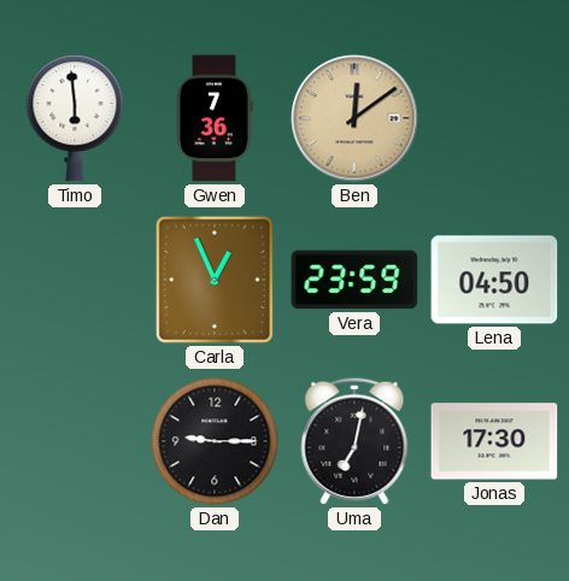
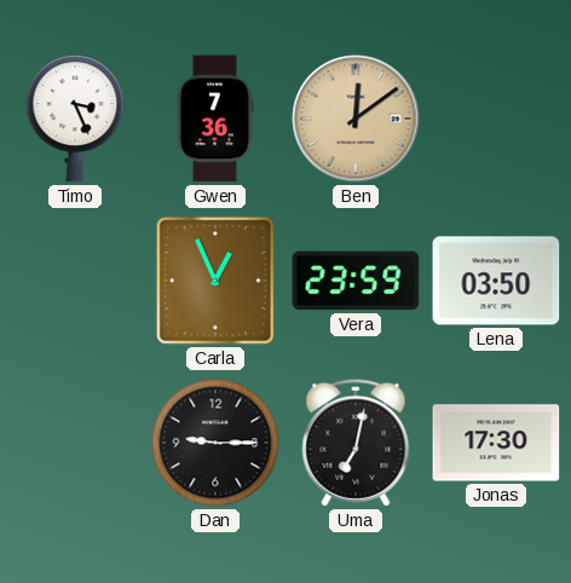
Timo: 5:59 -> 3:26 (75, 119)
Lena: 04:50 -> 03:50 (496, 281)
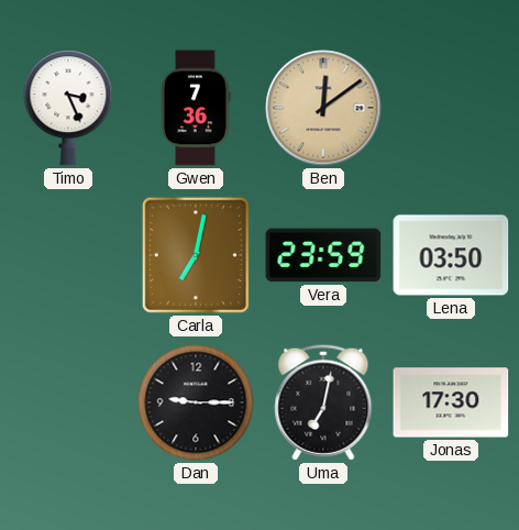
Carla: 12:56 -> 7:02 (196, 255)
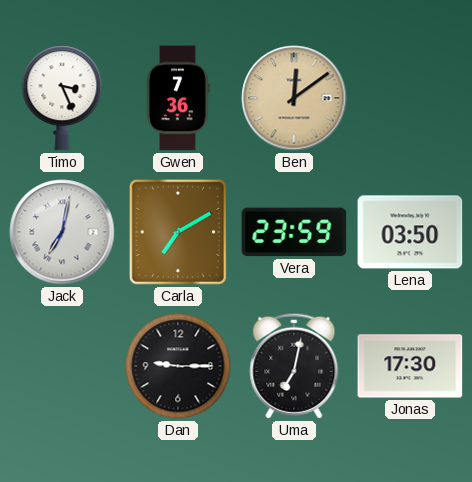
Jack: none -> 7:02 (62, 232)
Carla: 7:02 -> 7:10 (178, 232)
